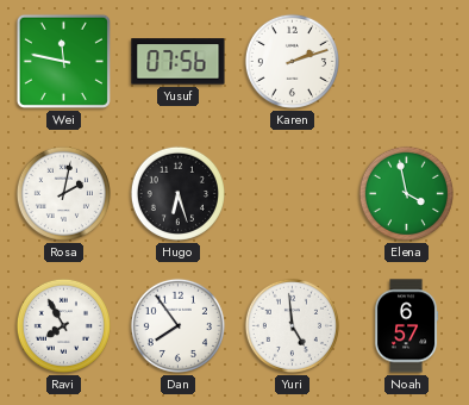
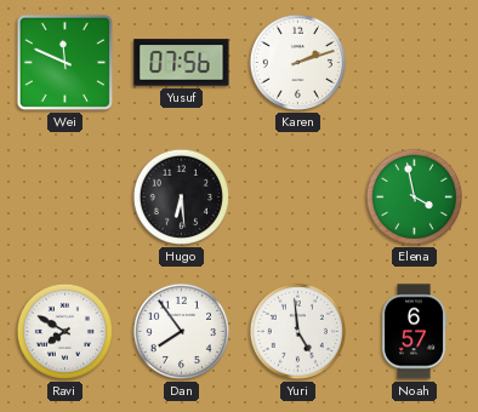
Wei: 11:47 -> 11:49 (64, 62)
Rosa: 2:02 -> none (63, 193)
Hugo: 6:27 -> 6:29 (181, 196)
Ravi: 7:55 -> 7:50 (64, 331)
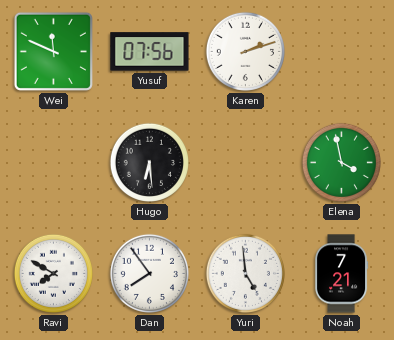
Noah: 6:57 -> 7:21 (341, 274)
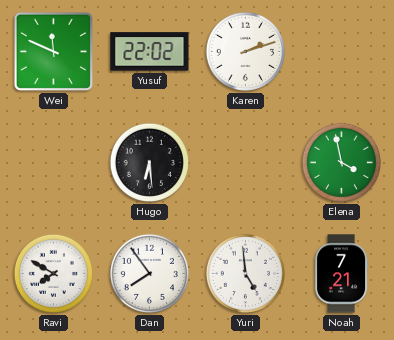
Yusuf: 07:56 -> 22:02 (150, 52)
